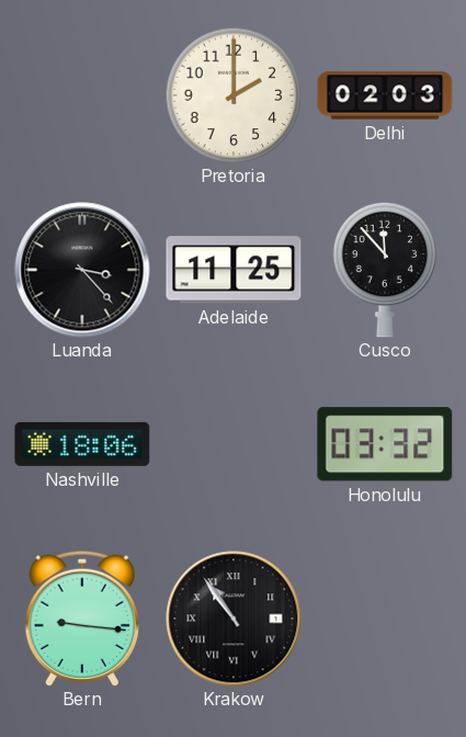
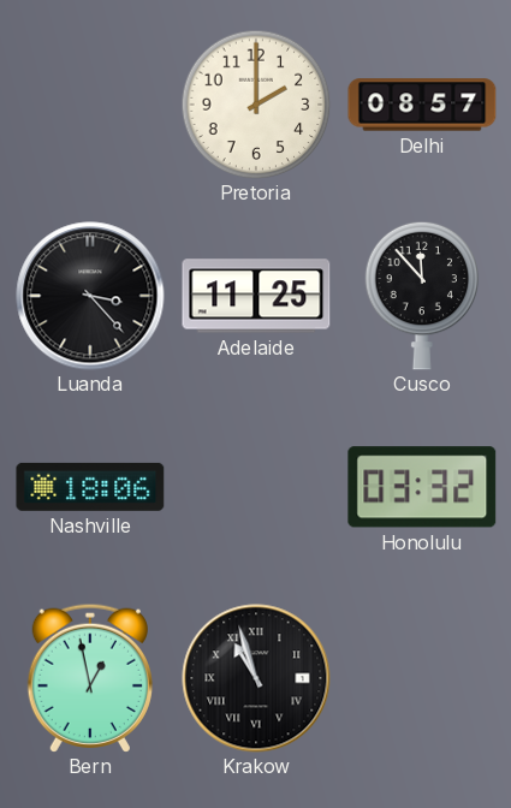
Delhi: 02:03 -> 08:57 (422, 105)
Bern: 9:16 -> 12:58 (90, 678)
Krakow: 10:54 -> 10:57 (256, 678)
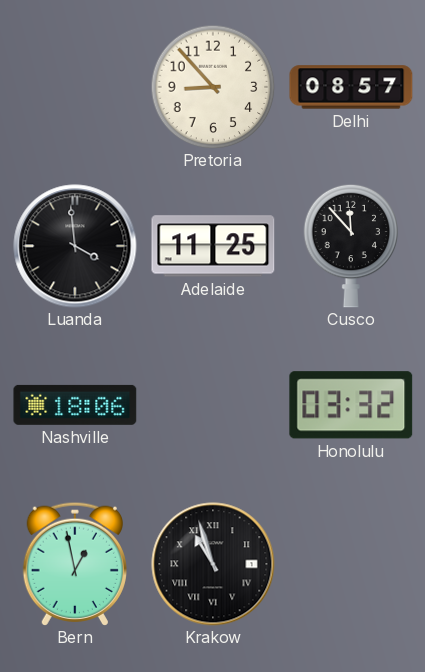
Pretoria: 2:00 -> 8:53 (213, 87)
Luanda: 3:23 -> 3:59 (75, 246)
